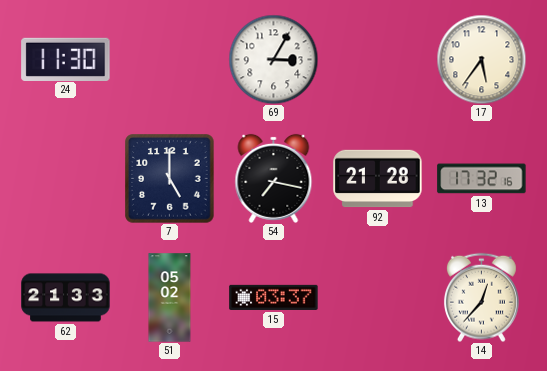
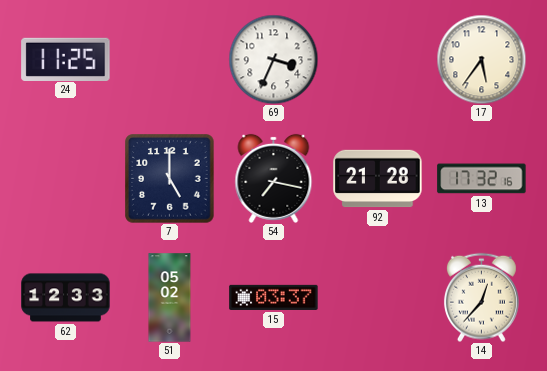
24: 11:30 -> 11:25 (66, 59)
69: 3:05 -> 3:34 (273, 59)
62: 21:33 -> 12:33 (66, 298)
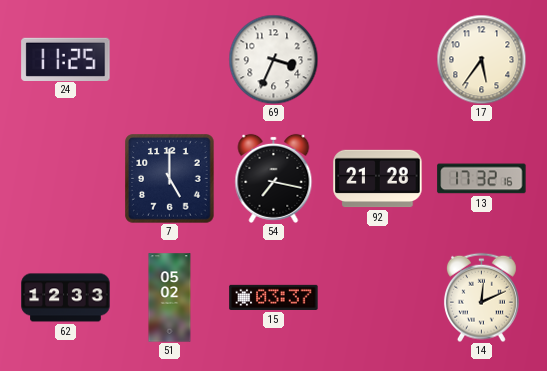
14: 12:37 -> 12:11 (481, 297)
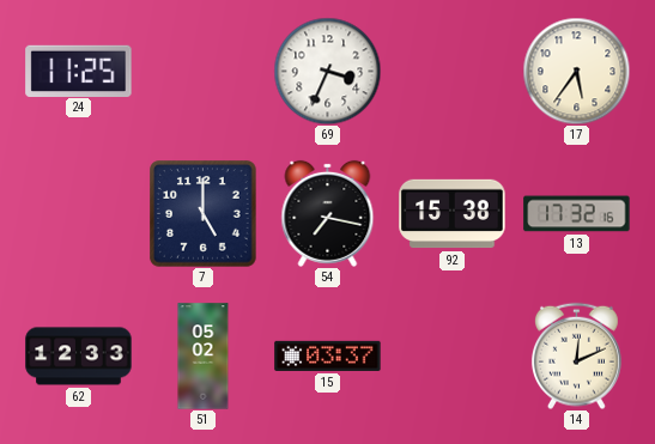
92: 21:28 -> 15:38 (453, 214)
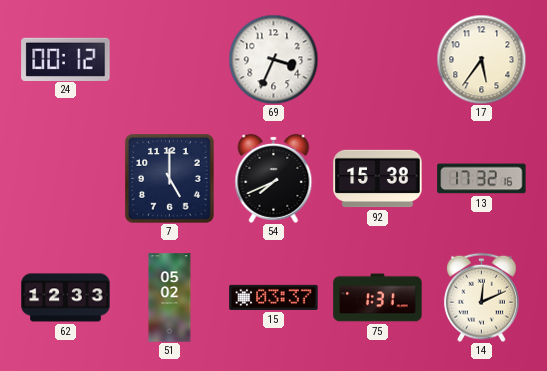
24: 11:25 -> 00:12 (66, 59)
54: 7:17 -> 7:41 (274, 178)
75: none -> 1:31 (378, 298)
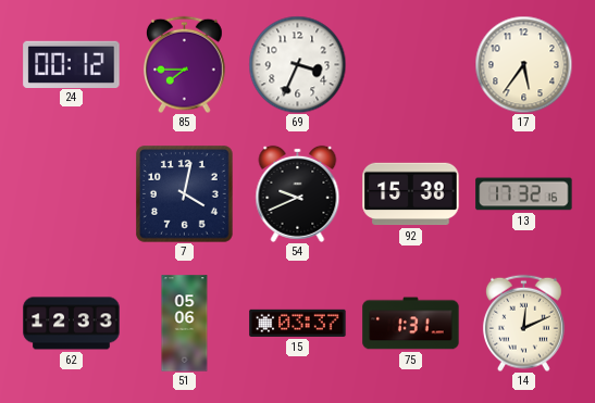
85: none -> 7:45 (184, 64)
7: 5:00 -> 4:02 (185, 194)
54: 7:41 -> 9:41 (298, 193)
51: 05:02 -> 05:06 (185, 324)
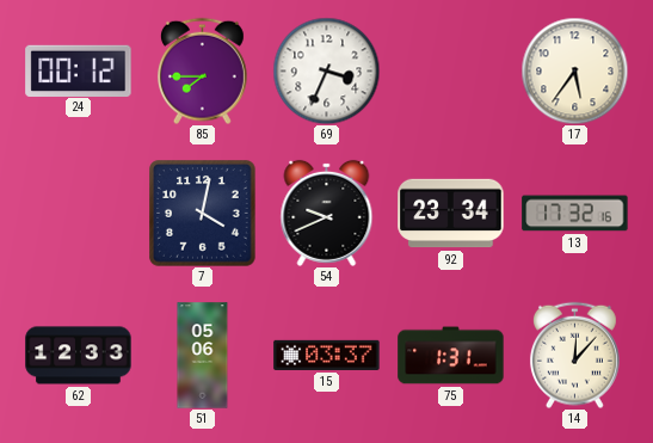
92: 15:38 -> 23:34 (451, 214)
14: 12:11 -> 12:07 (574, 355)
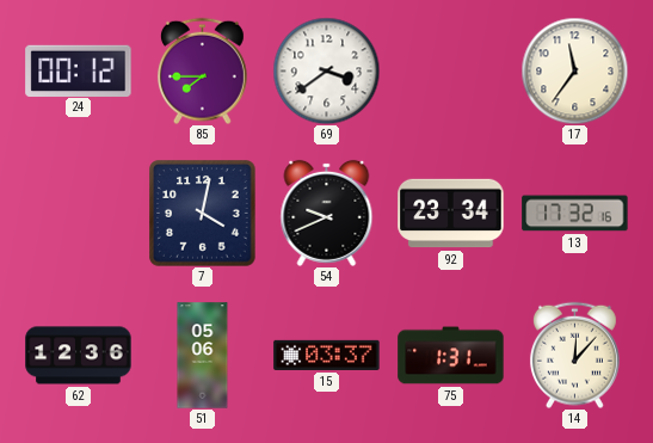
69: 3:34 -> 3:39 (326, 70)
17: 5:36 -> 11:36 (574, 70)
62: 12:33 -> 12:36 (79, 356)
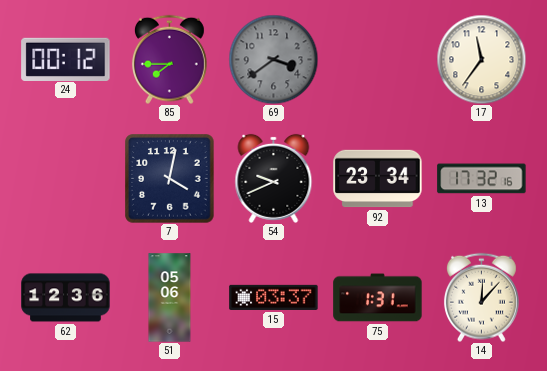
69 dial: white -> grey (273, 59)
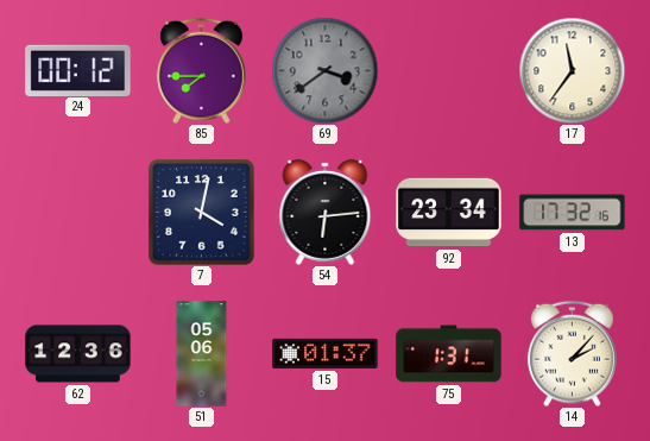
54: 9:41 -> 6:14 (326, 212)
15: 03:37 -> 01:37 (326, 353)
14: 12:07 -> 2:07 (572, 353)
